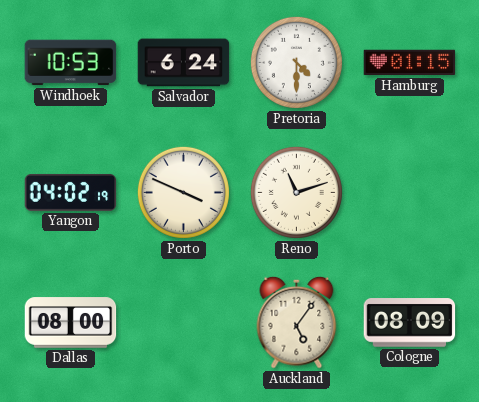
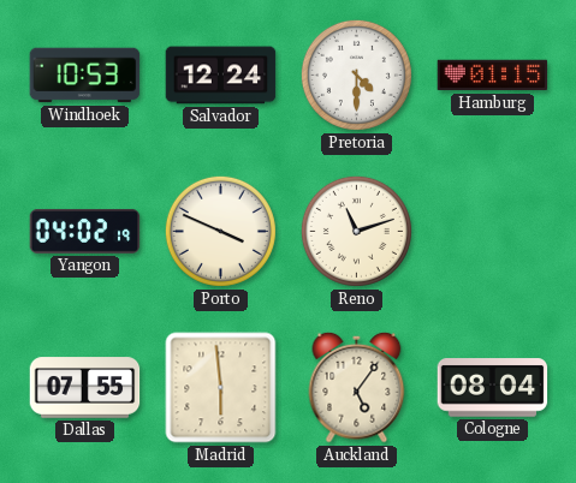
Salvador: 6:24 -> 12:24 (221, 76)
Dallas: 08:00 -> 07:55 (85, 388)
Madrid: none -> 5:59 (221, 388)
Cologne: 08:09 -> 08:04 (493, 388)
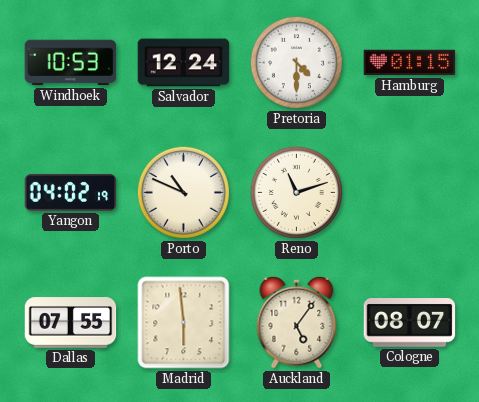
Porto: 3:49 -> 10:49 (183, 192)
Cologne: 08:04 -> 08:07 (410, 323)
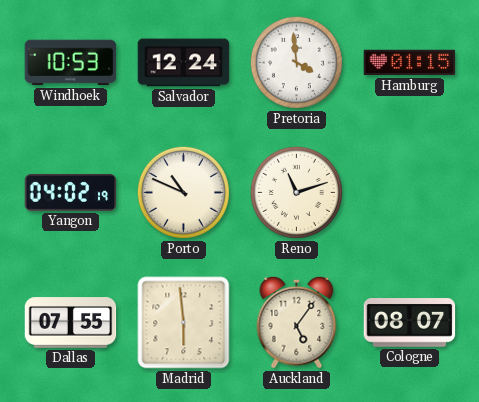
Pretoria: 4:30 -> 3:59 (296, 62)
